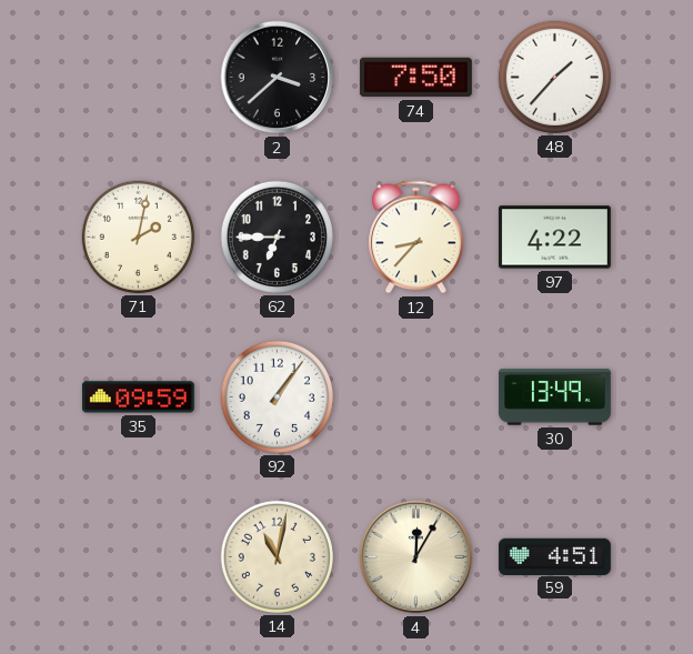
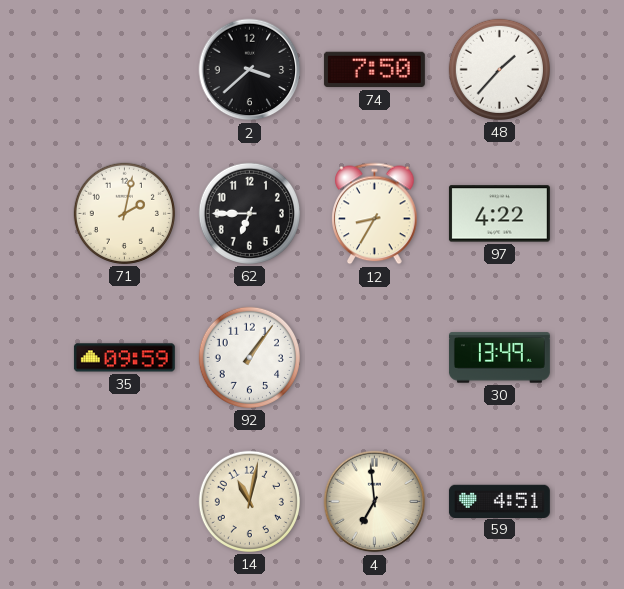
12: 8:37 -> 8:35 (375, 214)
4: 12:05 -> 6:59 (375, 502)
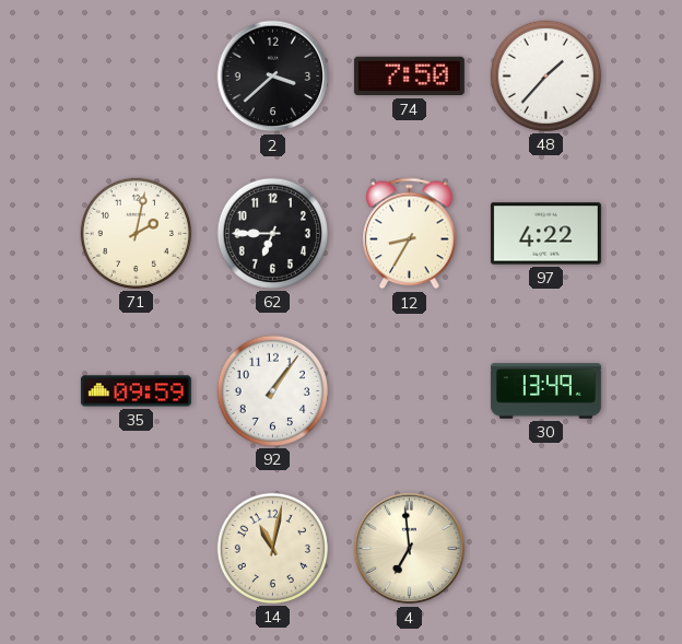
59: 4:51 -> none (499, 501)
